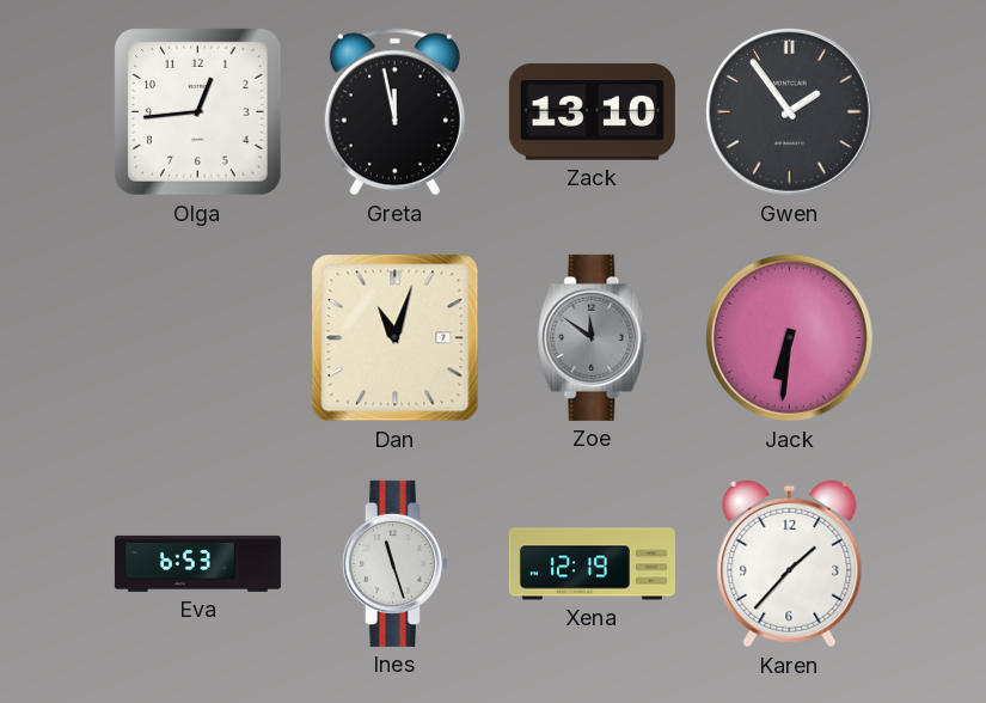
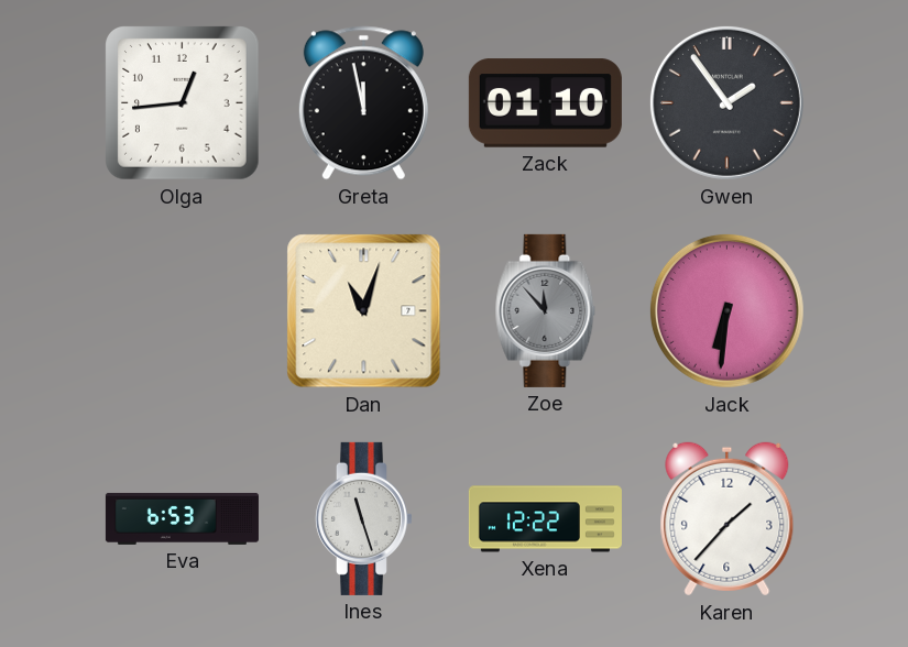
Zack: 13:10 -> 01:10 (545, 103)
Zoe: 11:51 -> 11:53 (546, 310)
Xena: 12:19 -> 12:22 (545, 519)
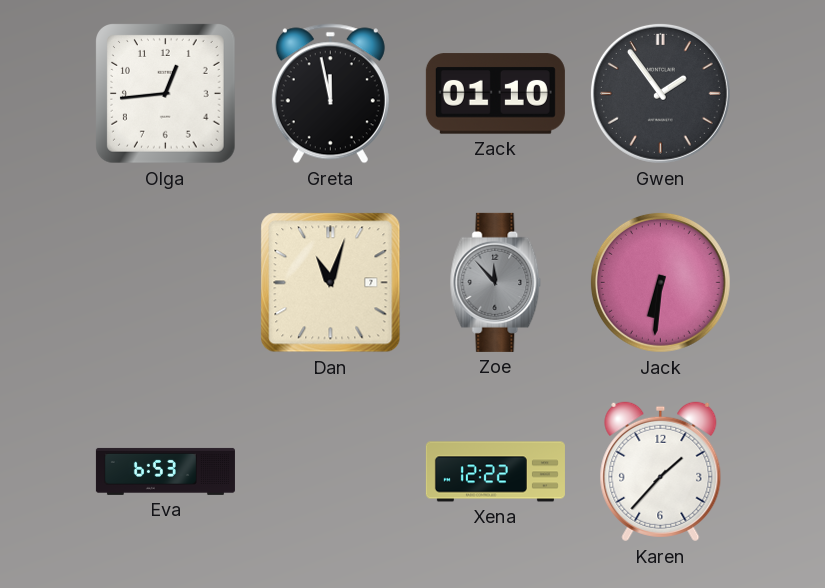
Ines: 11:27 -> none (363, 518)
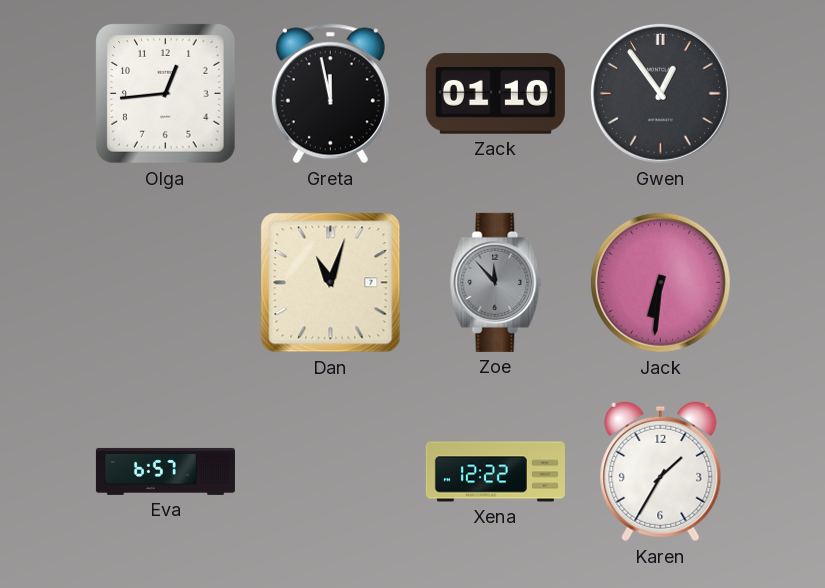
Gwen: 1:54 -> 12:54 (660, 93)
Eva: 6:53 -> 6:57 (165, 471)
Karen: 1:37 -> 1:35 (661, 472)
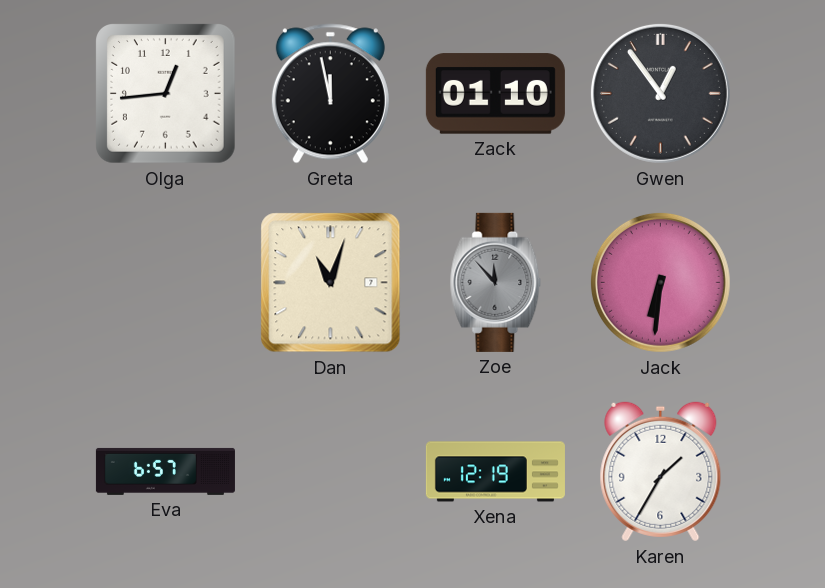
Xena: 12:22 -> 12:19 (495, 472)
